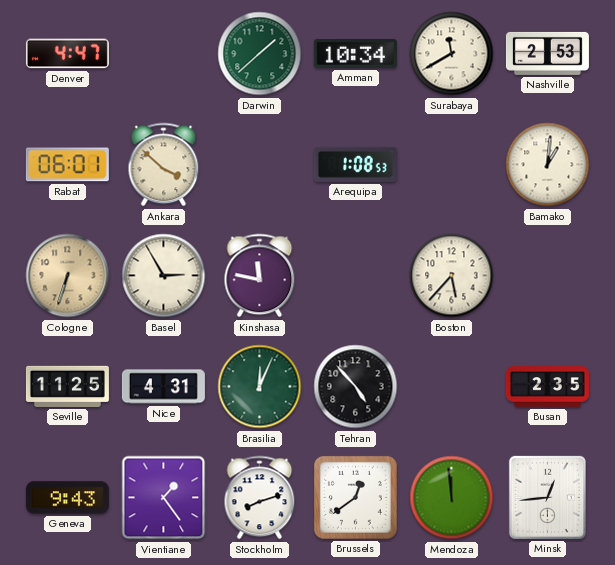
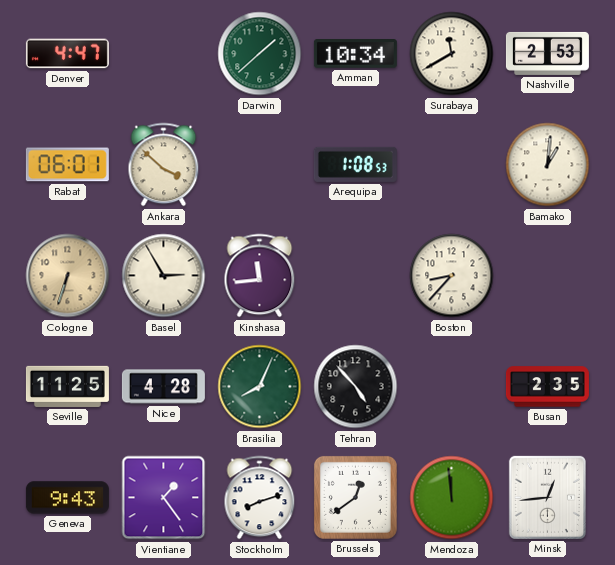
Kinshasa: 11:47 -> 11:44 (260, 276)
Boston: 5:37 -> 8:37 (452, 276)
Nice: 4:31 -> 4:28 (163, 387)
Brasilia: 12:04 -> 8:04 (260, 387)
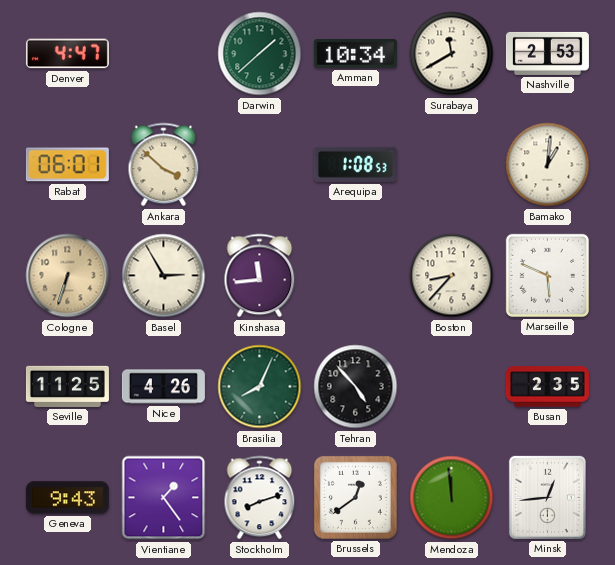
Marseille: none -> 5:49 (547, 275)
Nice: 4:28 -> 4:26 (163, 387)
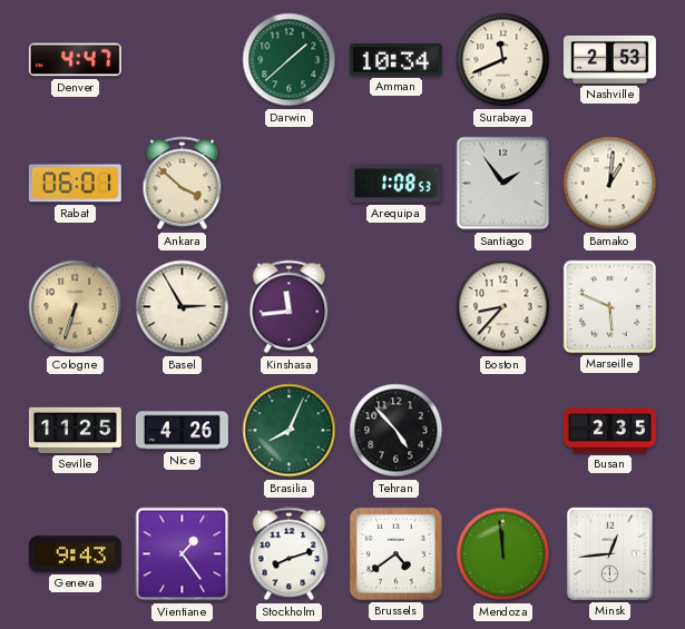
Surabaya: 11:40 -> 11:41 (503, 60)
Santiago: none -> 1:54 (503, 184)
Brussels: 12:39 -> 4:39 (395, 553)
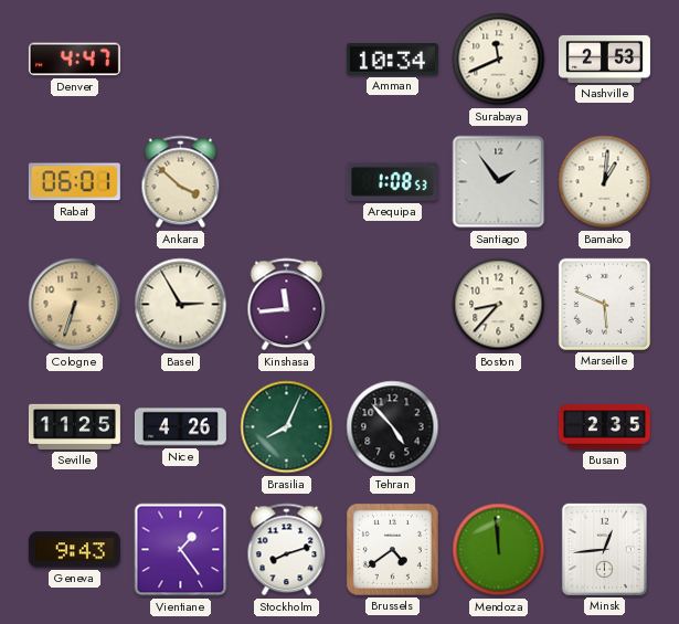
Darwin: 1:38 -> none (290, 60)
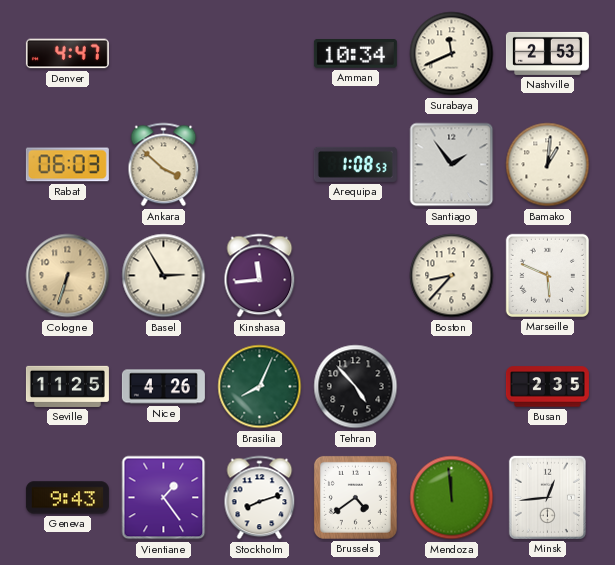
Rabat: 06:01 -> 06:03 (67, 165)
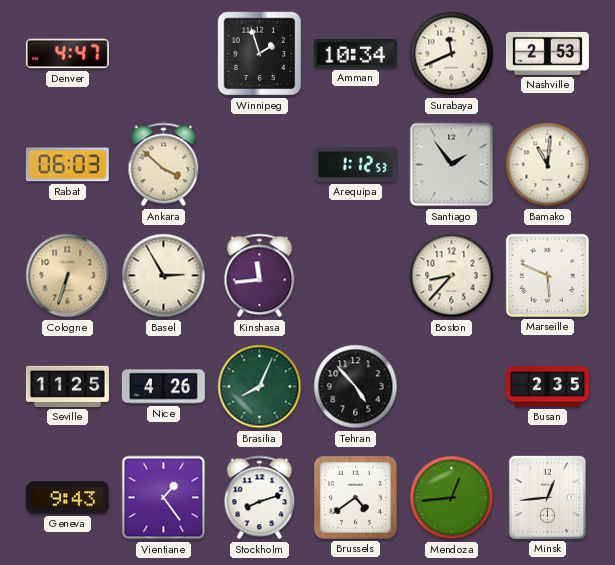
Winnipeg: none -> 1:57 (260, 54)
Arequipa: 1:08 -> 1:12 (355, 164)
Bamako: 1:01 -> 11:01 (548, 165)
Mendoza: 11:59 -> 12:44 (452, 498)
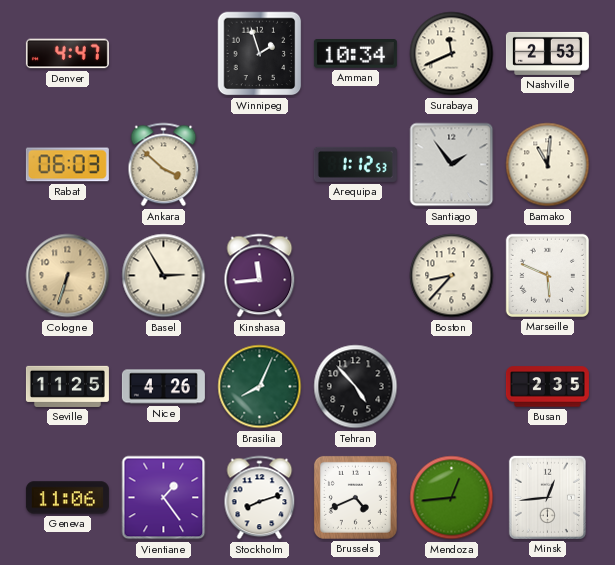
Geneva: 9:43 -> 11:06 (67, 498)
Brussels: 4:39 -> 4:41 (355, 497)
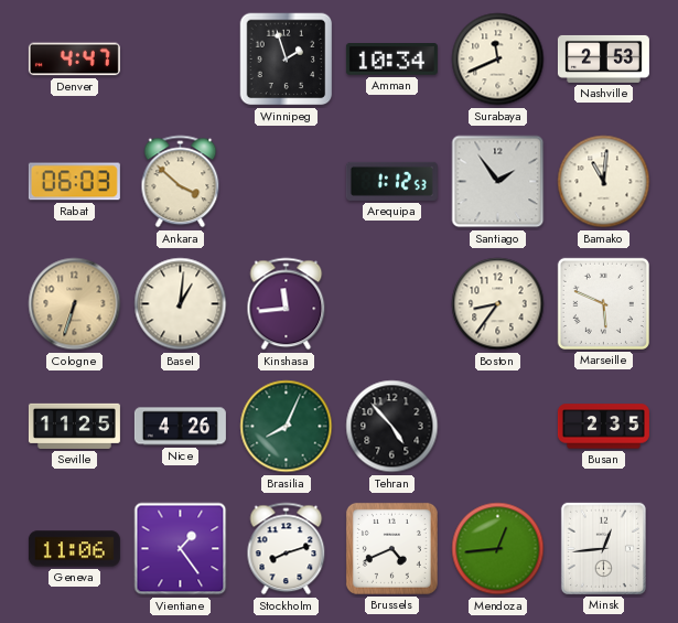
Basel: 2:55 -> 1:01 (181, 304)
Boston: 8:37 -> 8:36 (498, 304)
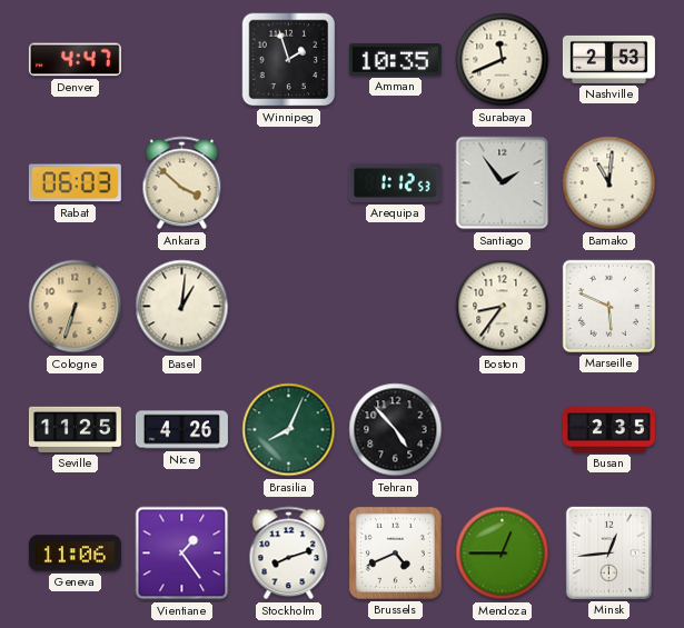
Amman: 10:34 -> 10:35 (395, 60)
Kinshasa: 11:44 -> none (287, 304)
Mendoza: 12:44 -> 12:45 (503, 554)
